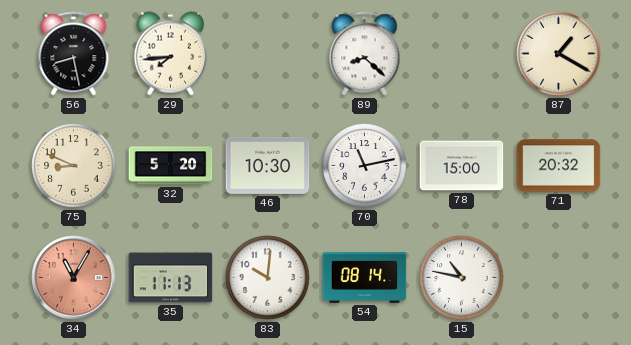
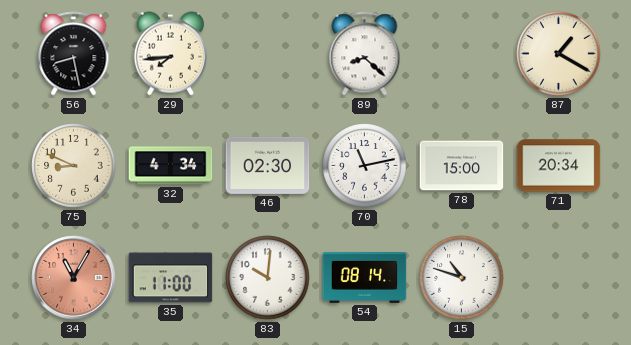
32: 5:20 -> 4:34 (171, 166)
46: 10:30 -> 02:30 (268, 165)
71: 20:32 -> 20:34 (559, 166)
35: 11:13 -> 11:00 (171, 278)
15: 10:47 -> 10:48 (462, 278)
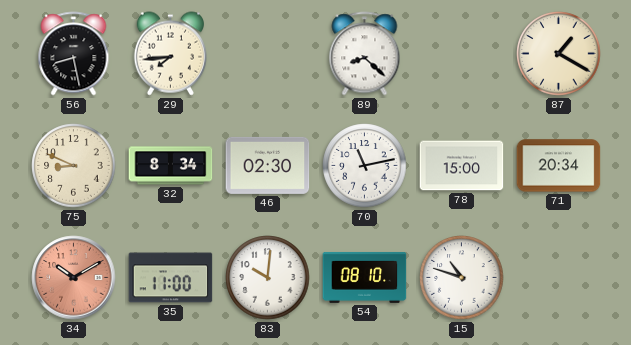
32: 4:34 -> 8:34 (171, 166)
34: 11:05 -> 10:10 (74, 278)
54: 08:14 -> 08:10 (365, 277)
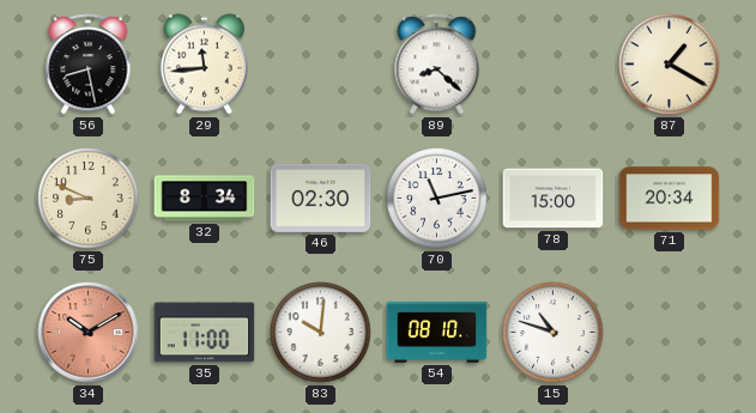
29: 7:44 -> 11:44 (204, 65)
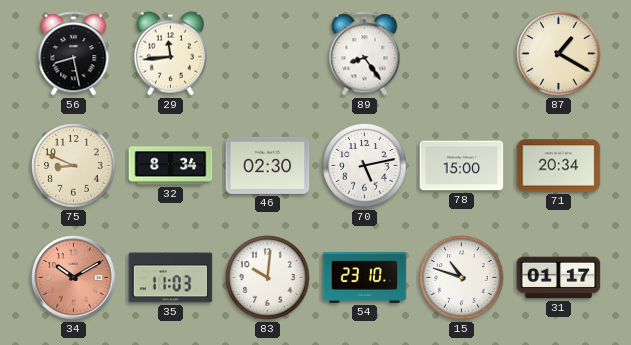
89: 8:22 -> 8:24 (365, 54)
70: 11:13 -> 5:13 (365, 166)
35: 11:00 -> 11:03 (171, 278)
54: 08:10 -> 23:10 (365, 277)
31: none -> 01:17 (559, 278)
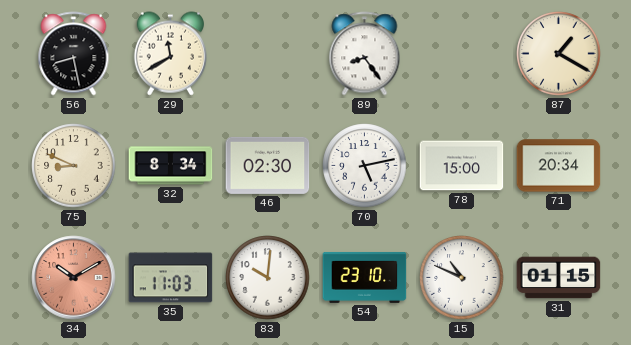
29: 11:44 -> 11:40 (170, 54)
15: 10:48 -> 10:49 (462, 278)
31: 01:17 -> 01:15 (559, 278)
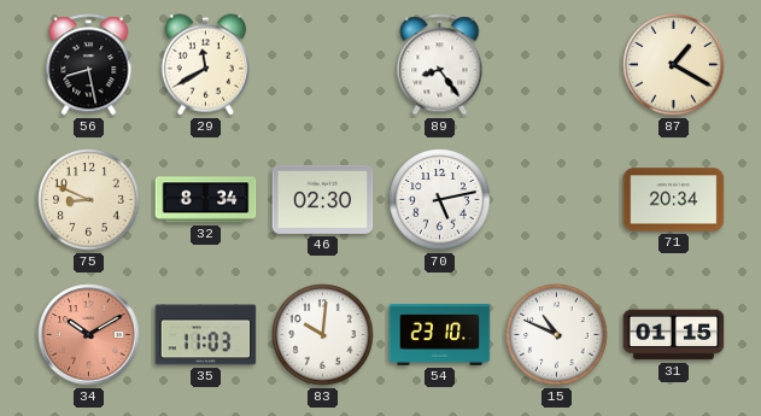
78: 15:00 -> none (462, 166)
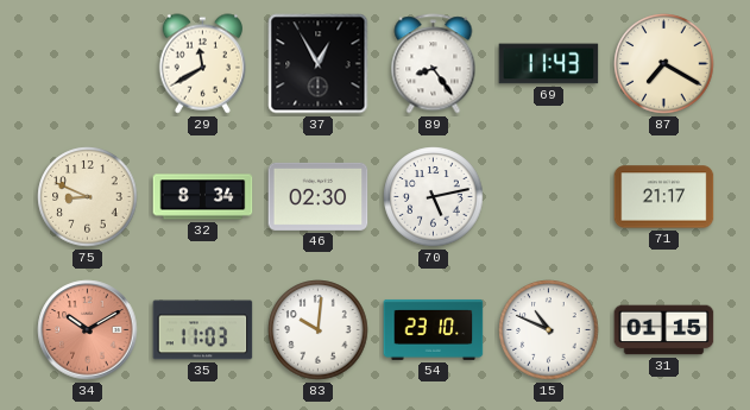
56: 8:28 -> none (89, 65)
37: none -> 12:55 (319, 64)
69: none -> 11:43 (549, 64)
87: 1:20 -> 7:20 (664, 64)
71: 20:34 -> 21:17 (664, 197)
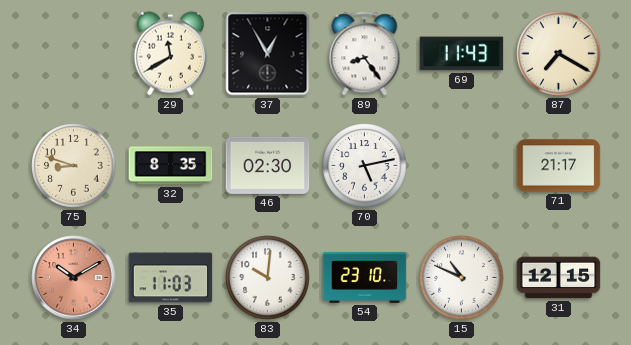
75: 8:49 -> 8:48 (74, 166)
32: 8:34 -> 8:35 (171, 166)
31: 01:15 -> 12:15 (559, 278)
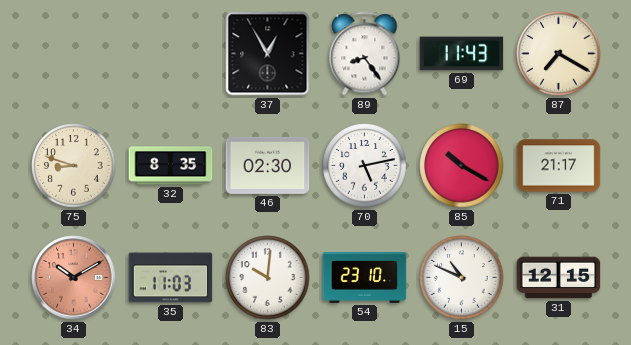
29: 11:40 -> none (170, 54)
85: none -> 10:20 (462, 166)
